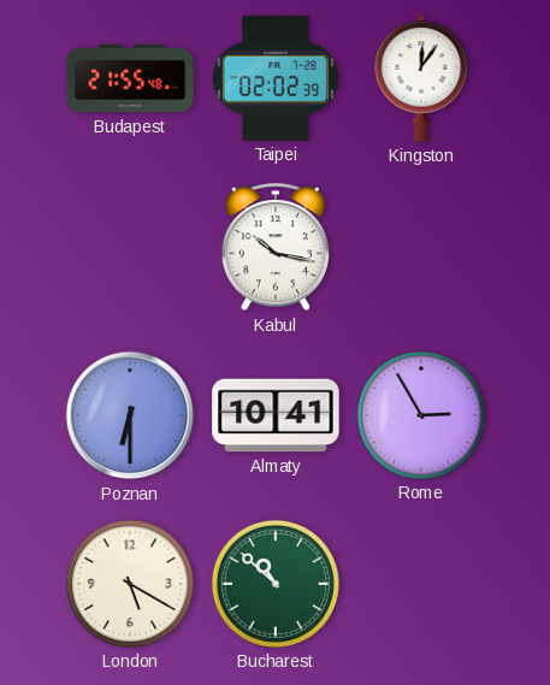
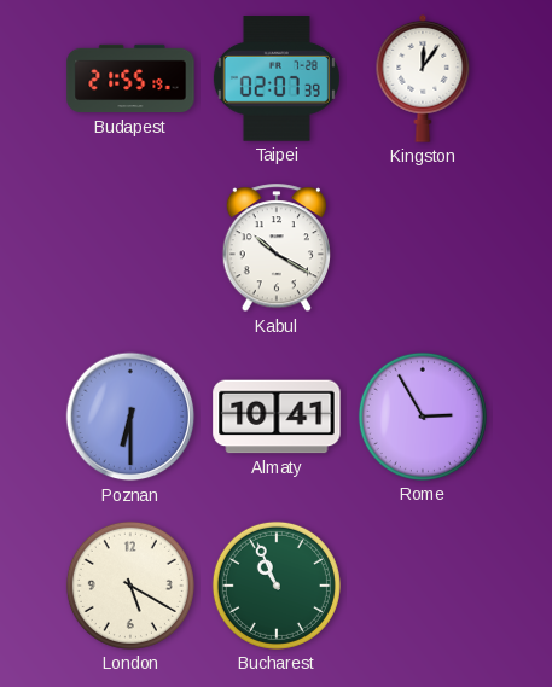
Budapest: 21:55:48 -> 21:55:19 (130, 78)
Taipei: 02:02 -> 02:07 (277, 78)
Kabul: 10:17 -> 10:20 (277, 249)
Bucharest: 10:52 -> 10:56 (277, 586)
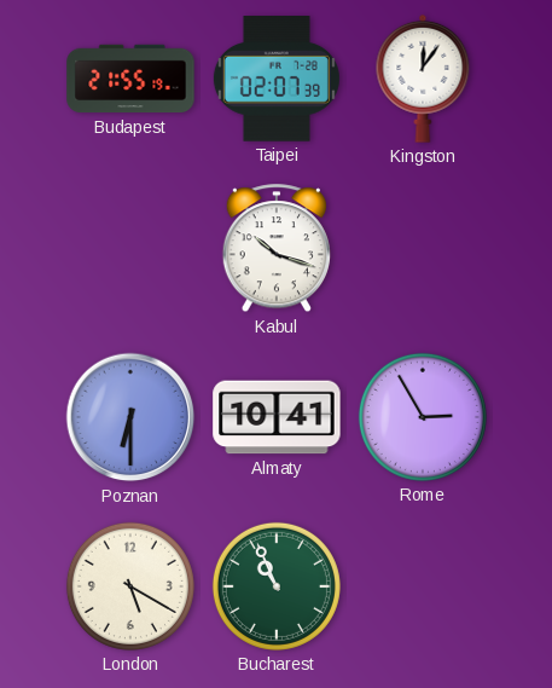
Kabul: 10:20 -> 10:18 (277, 249)
